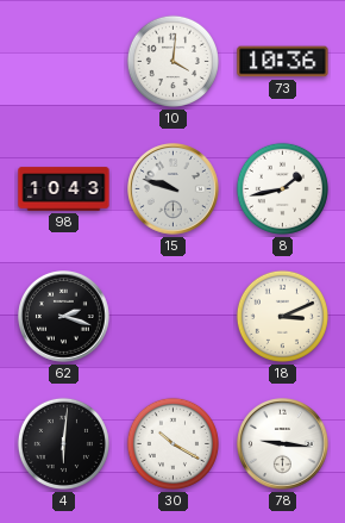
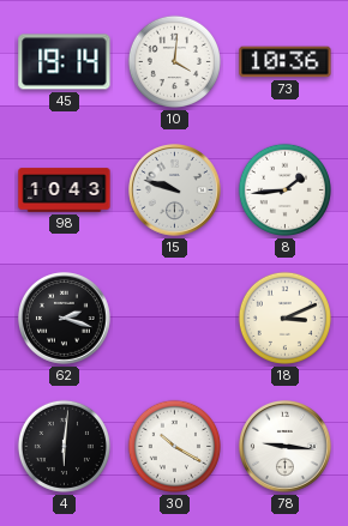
45: none -> 19:14 (65, 62)
8: 1:43 -> 1:44 (284, 189)
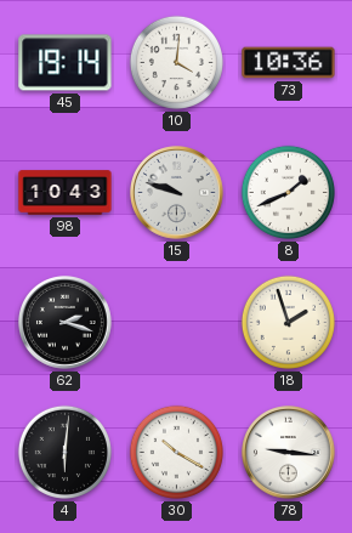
8: 1:44 -> 1:41 (288, 192)
18: 3:11 -> 1:57 (288, 322)
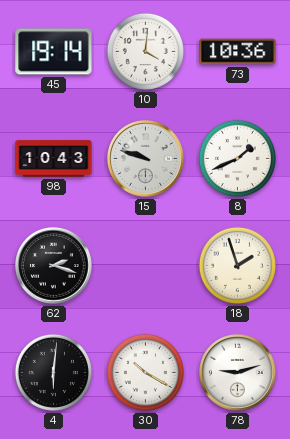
78: 9:16 -> 9:12 (238, 373)
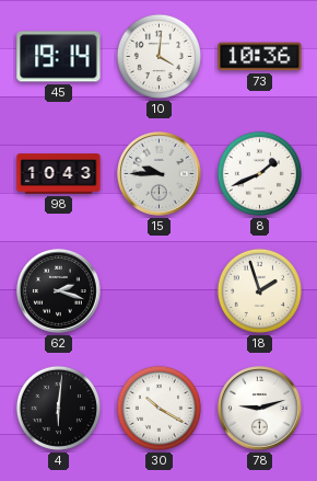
15: 9:48 -> 9:45 (160, 174)
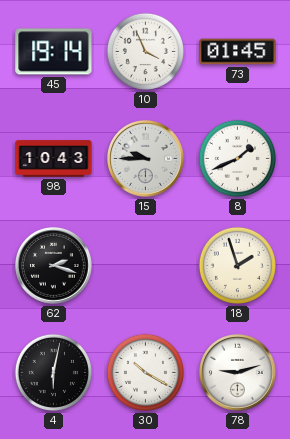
10: 4:01 -> 3:56 (145, 51)
73: 10:36 -> 01:45 (238, 52)
4: 6:01 -> 6:02 (53, 372)
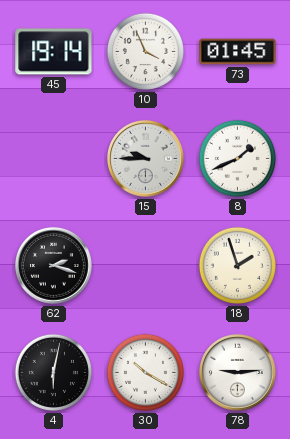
98: 10:43 -> none (54, 159)
78: 9:12 -> 9:14 (238, 373)
